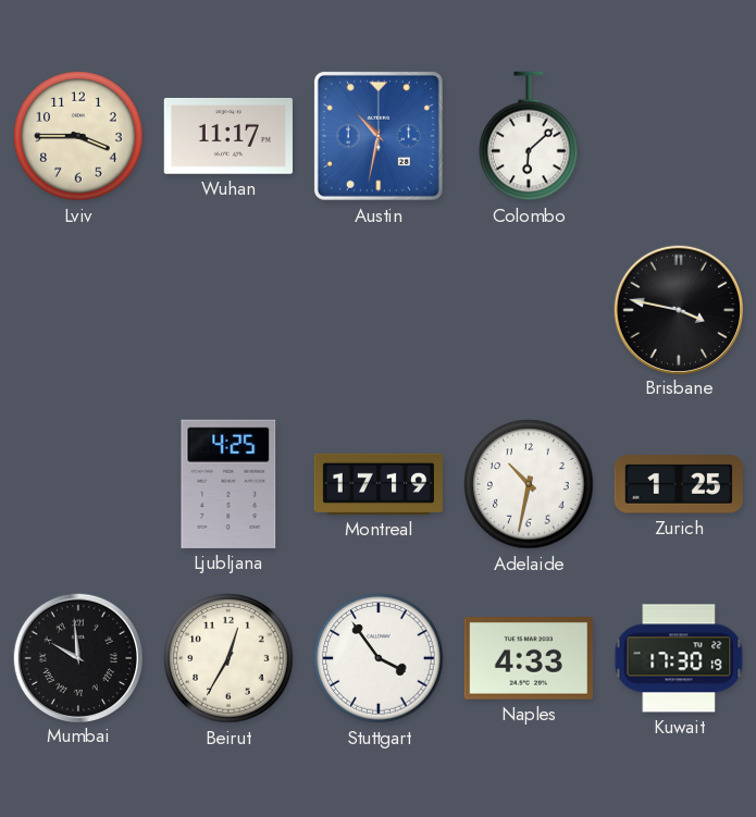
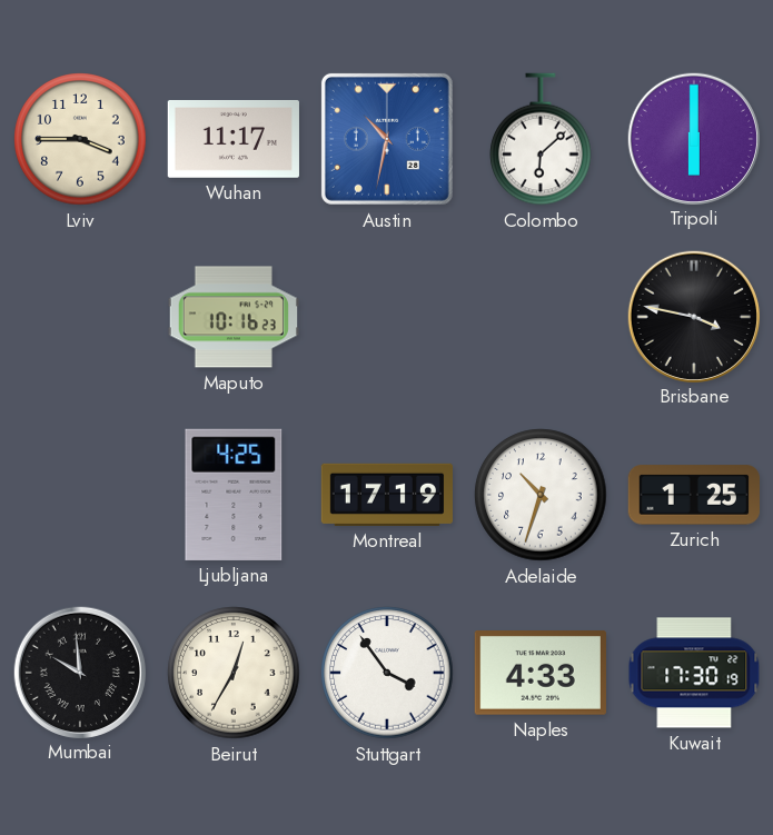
Tripoli: none -> 6:00 (693, 138)
Maputo: none -> 10:16 (232, 317)
Adelaide: 10:32 -> 10:33 (541, 495)
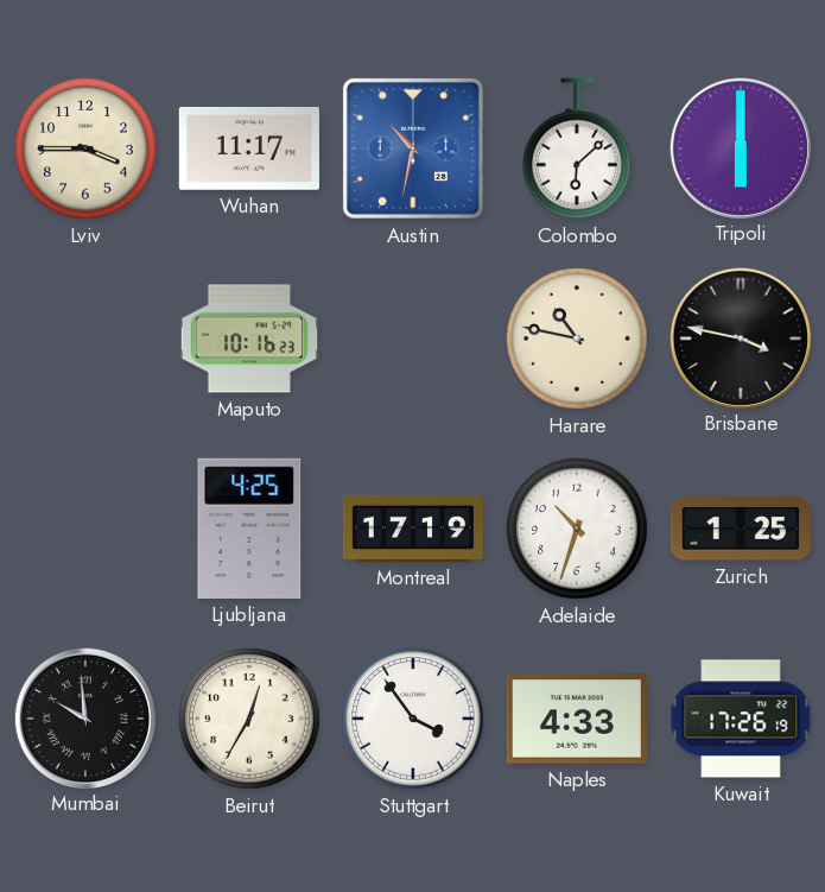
Harare: none -> 10:47 (577, 339)
Kuwait: 17:30 -> 17:26 (741, 719)
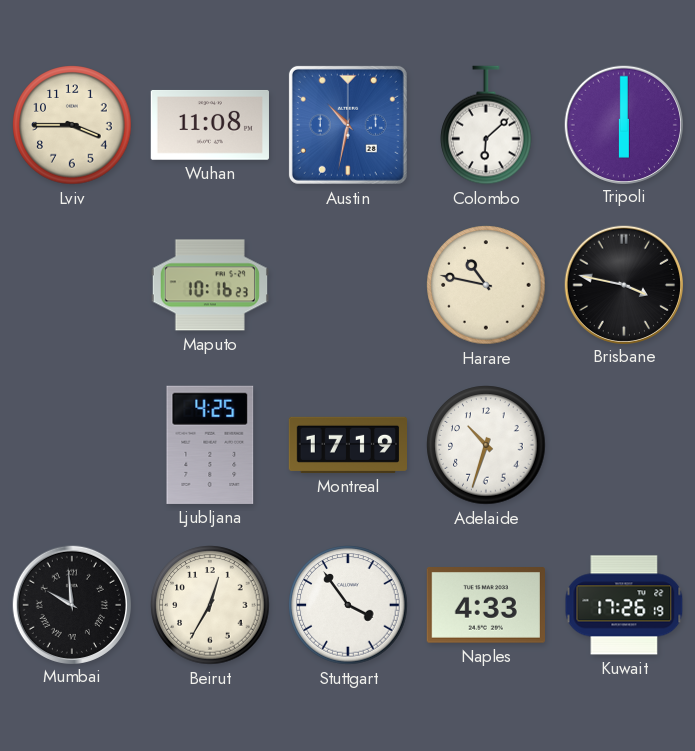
Wuhan: 11:17 -> 11:08 (210, 125)
Zurich: 1:25 -> none (741, 529)
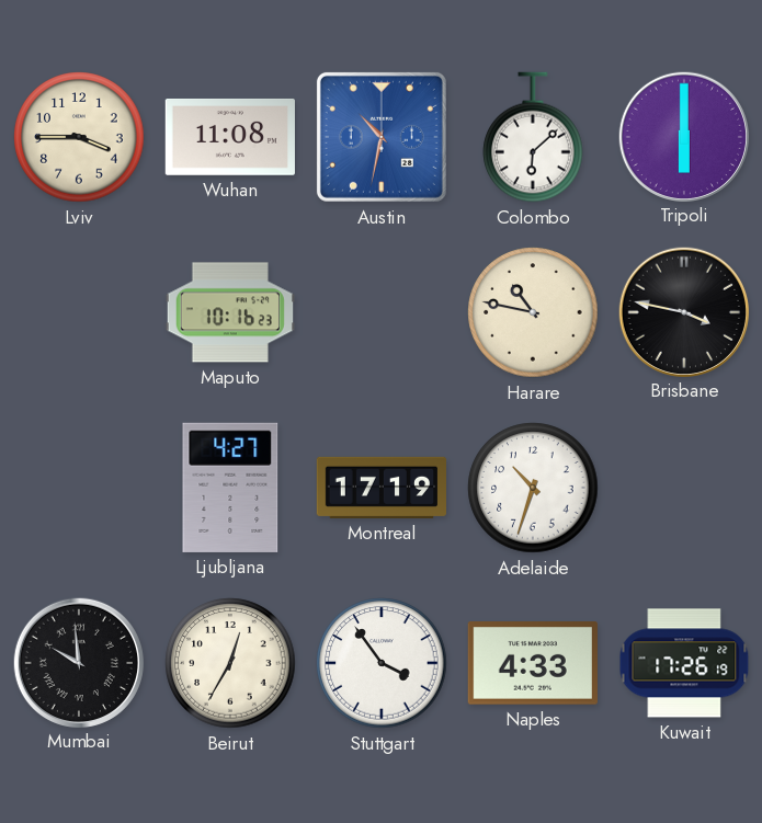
Ljubljana: 4:25 -> 4:27 (230, 488)
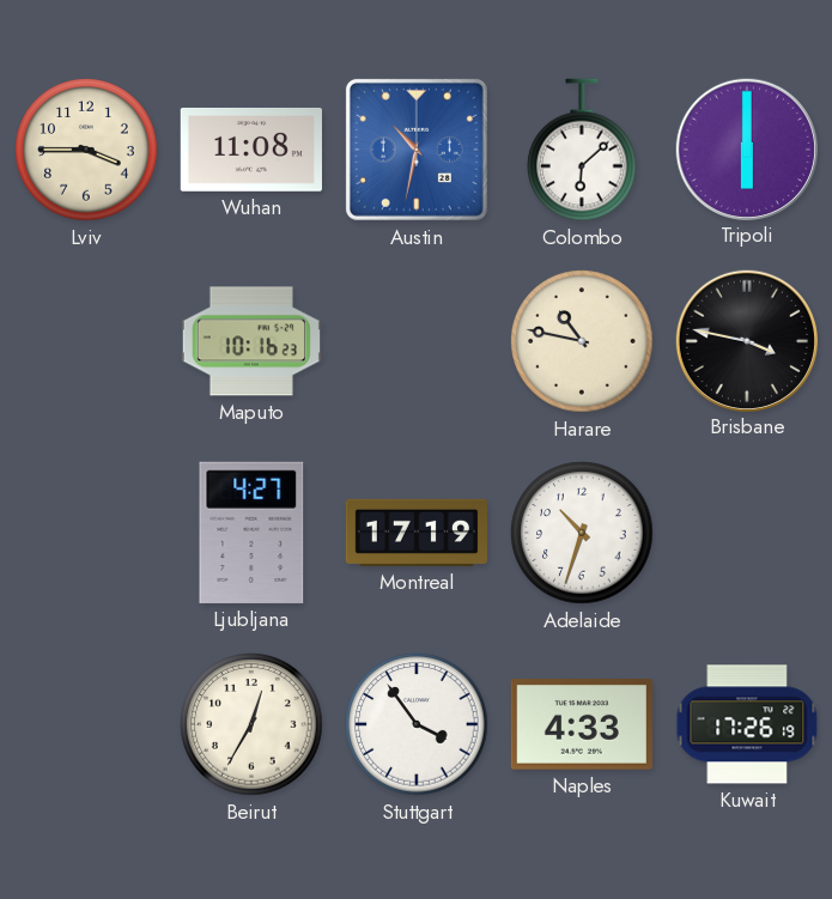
Mumbai: 9:59 -> none (78, 662)
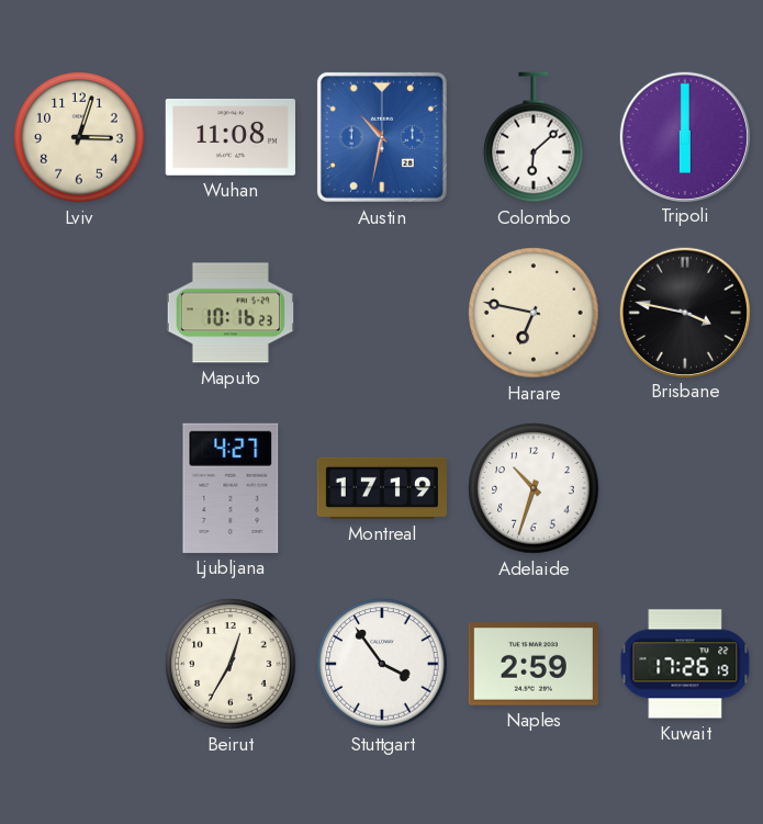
Lviv: 3:45 -> 3:03 (79, 137)
Harare: 10:47 -> 6:47 (534, 313)
Naples: 4:33 -> 2:59 (534, 665)
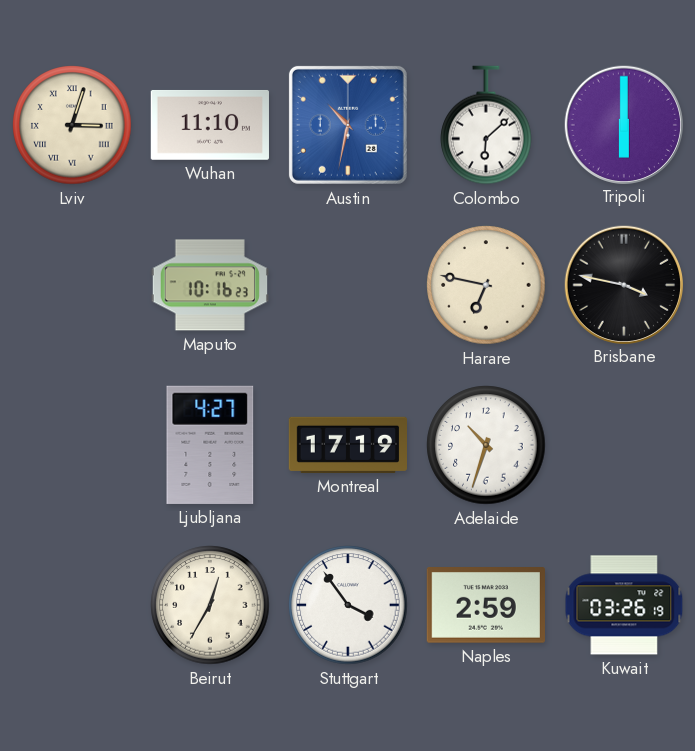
Lviv numerals: Arabic -> Roman (72, 125)
Wuhan: 11:08 -> 11:10 (210, 125)
Kuwait: 17:26 -> 03:26 (624, 605)
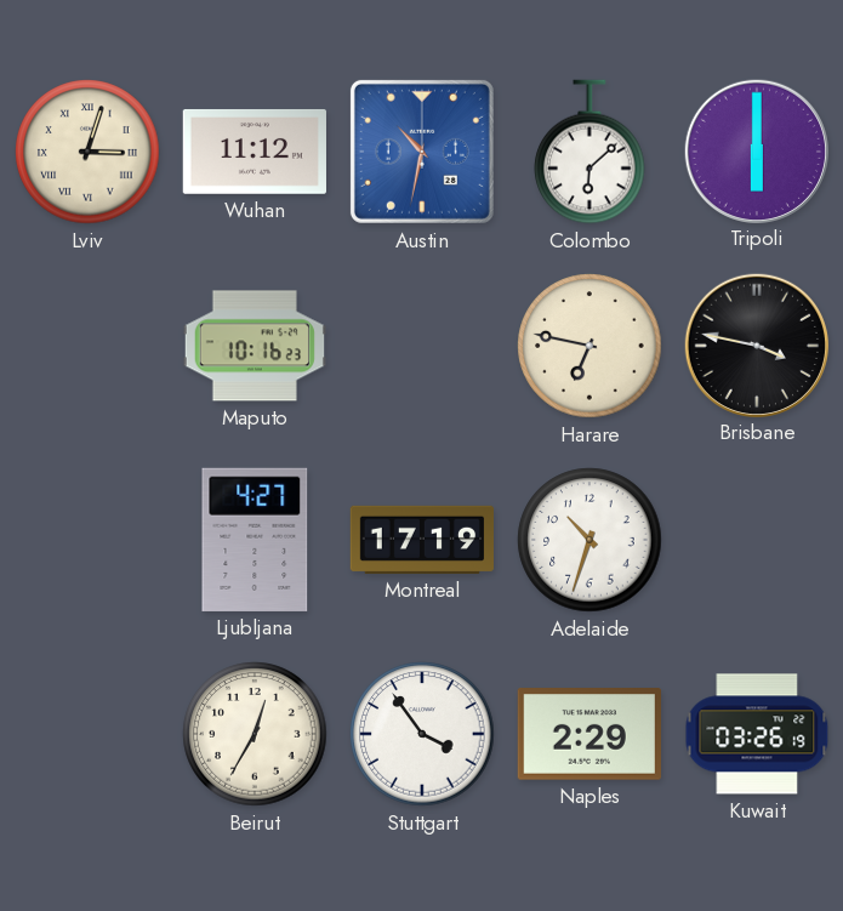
Wuhan: 11:10 -> 11:12 (255, 152)
Naples: 2:59 -> 2:29 (589, 735)
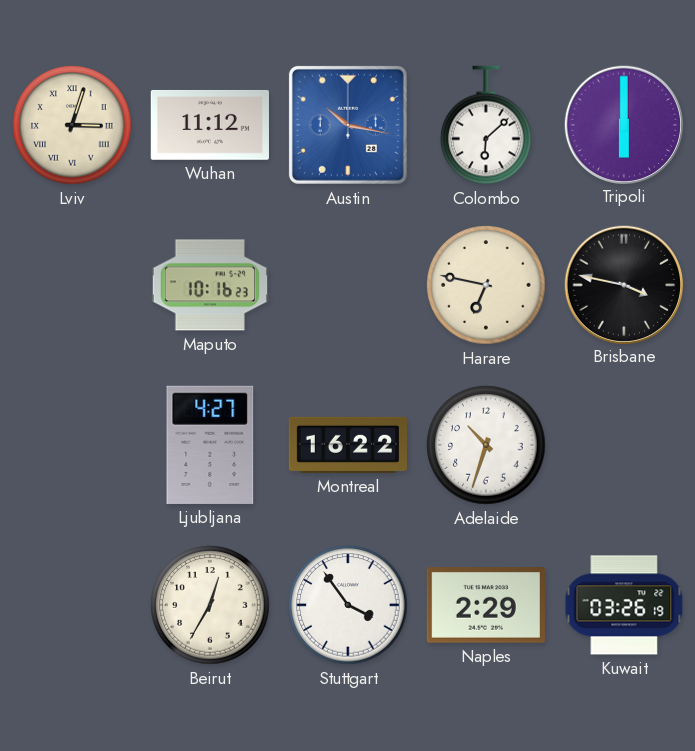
Austin: 10:32 -> 10:17 (348, 125)
Montreal: 17:19 -> 16:22 (348, 445)
